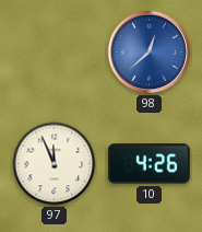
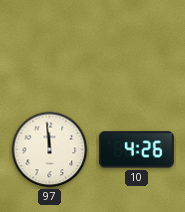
98: 12:38 -> none (150, 53)
97: 11:56 -> 11:59 (50, 150)
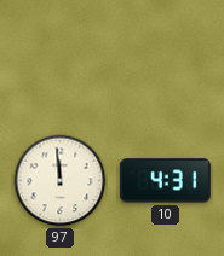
10: 4:26 -> 4:31 (165, 181)
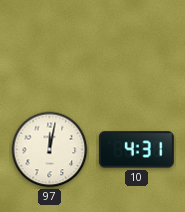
97: 11:59 -> 12:02 (50, 150)
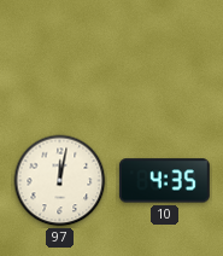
10: 4:31 -> 4:35 (164, 181)
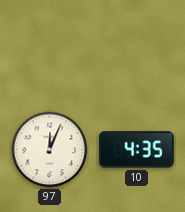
97: 12:02 -> 12:04 (50, 150)
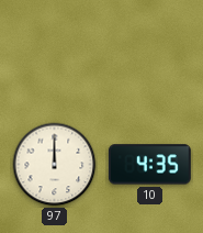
97: 12:04 -> 12:00 (55, 165)
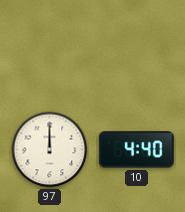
10: 4:35 -> 4:40 (136, 150)
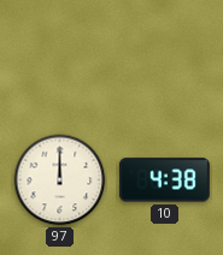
10: 4:40 -> 4:38 (164, 180)
